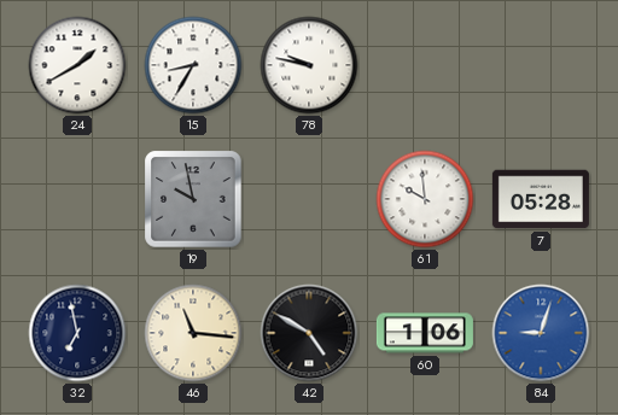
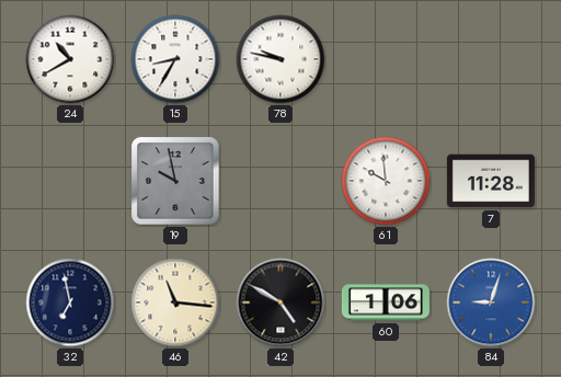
24: 1:40 -> 10:40 (70, 59)
7: 05:28 -> 11:28 (491, 181)
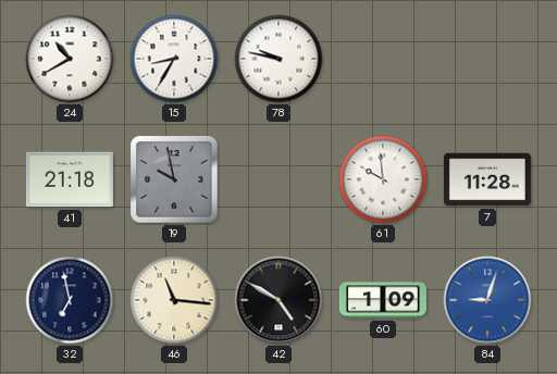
41: none -> 21:18 (70, 179)
60: 1:06 -> 1:09 (383, 300)
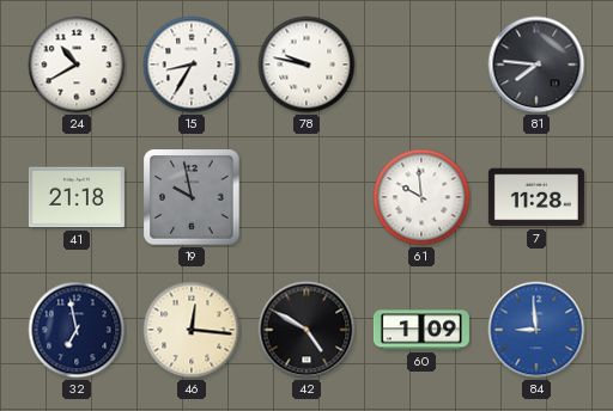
81: none -> 7:46 (536, 65)
46: 11:16 -> 12:16 (192, 330)
84: 9:03 -> 8:59 (536, 330)
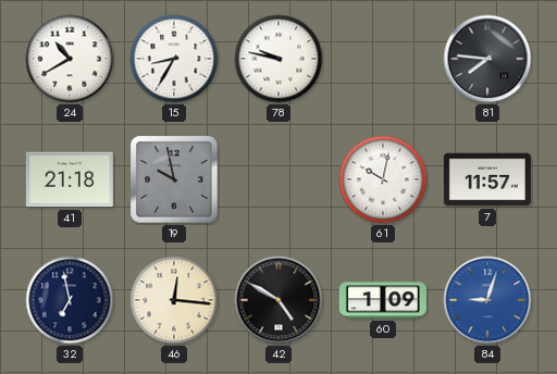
61: 9:59 -> 10:02 (383, 179)
7: 11:28 -> 11:57 (487, 179)
84: 8:59 -> 9:03 (487, 300)
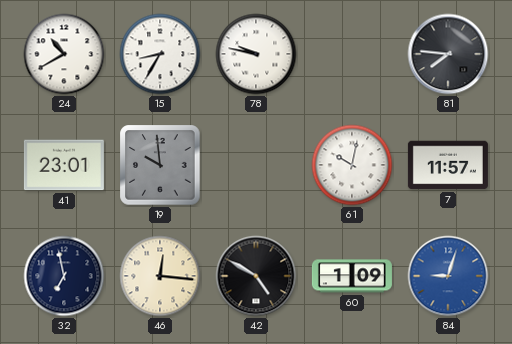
41: 21:18 -> 23:01 (64, 165)
19: 9:58 -> 9:59 (160, 165)
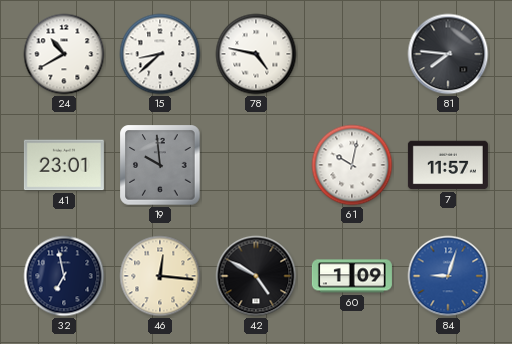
15: 8:35 -> 8:38 (160, 54)
78: 9:47 -> 4:47 (256, 54)
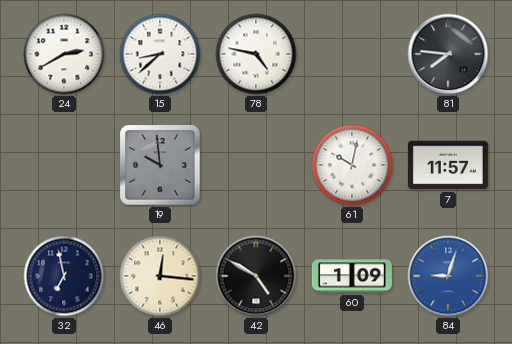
24: 10:40 -> 2:40 (64, 54)
41: 23:01 -> none (64, 165)
